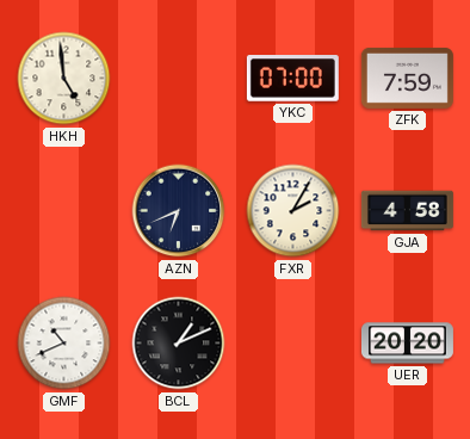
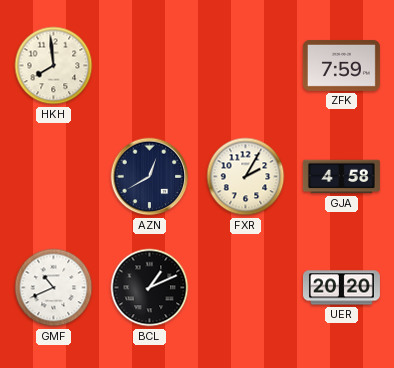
HKH: 4:59 -> 7:59 (54, 66)
YKC: 07:00 -> none (292, 79)
AZN: 6:41 -> 12:40 (150, 177)
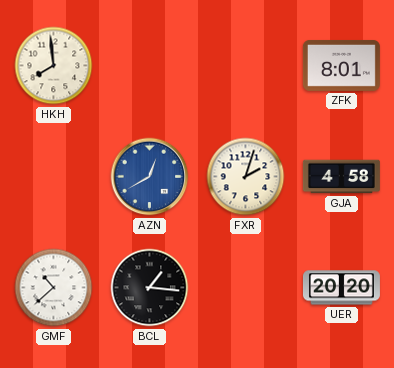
ZFK: 7:59 -> 8:01 (341, 65)
AZN dial: navy -> blue (150, 177)
FXR: 2:05 -> 2:03 (246, 177)
GMF: 10:41 -> 10:38 (54, 288)
BCL: 1:11 -> 1:16 (150, 288)
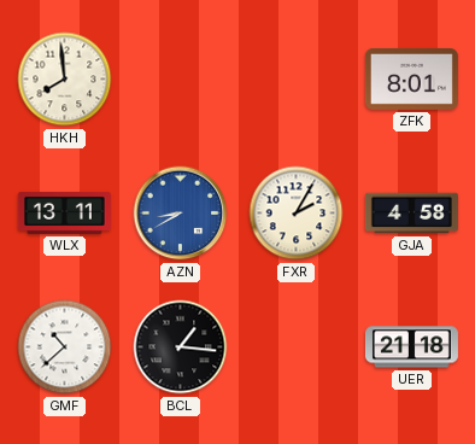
WLX: none -> 13:11 (64, 212)
AZN: 12:40 -> 8:40 (181, 214)
FXR: 2:03 -> 2:05 (297, 214)
UER: 20:20 -> 21:18 (411, 347)
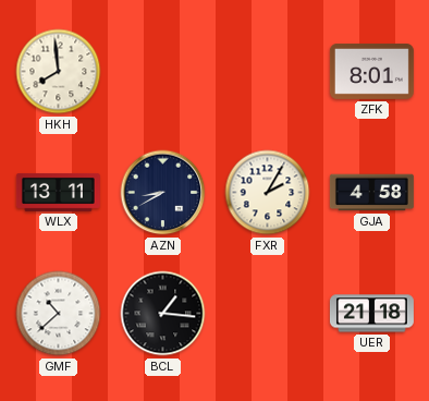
AZN dial: blue -> navy (163, 193)
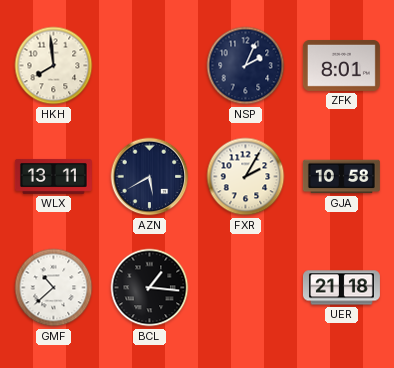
NSP: none -> 2:04 (246, 66)
AZN: 8:40 -> 5:40 (150, 177)
GJA: 4:58 -> 10:58 (341, 177)
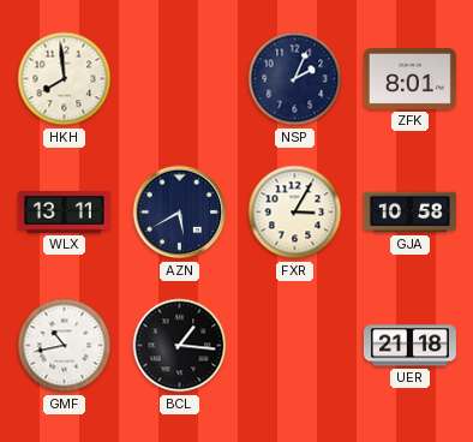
FXR: 2:05 -> 3:05 (295, 213)
GMF: 10:38 -> 10:43 (65, 346)
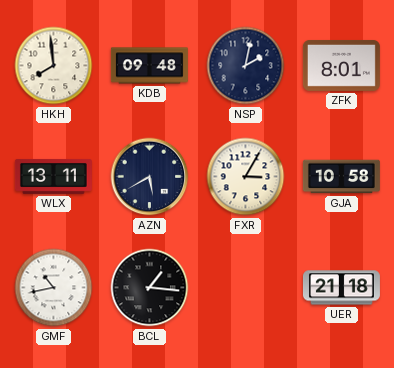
KDB: none -> 09:48 (149, 66)
NSP: 2:04 -> 2:02 (246, 66)
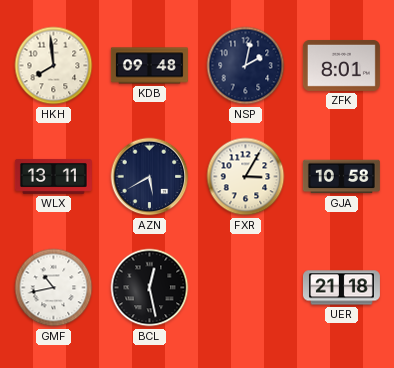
BCL: 1:16 -> 12:28 (150, 288)
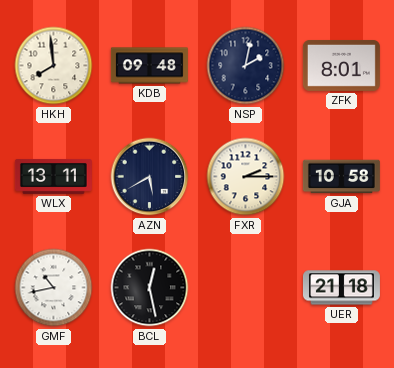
FXR: 3:05 -> 2:15 (246, 177)
